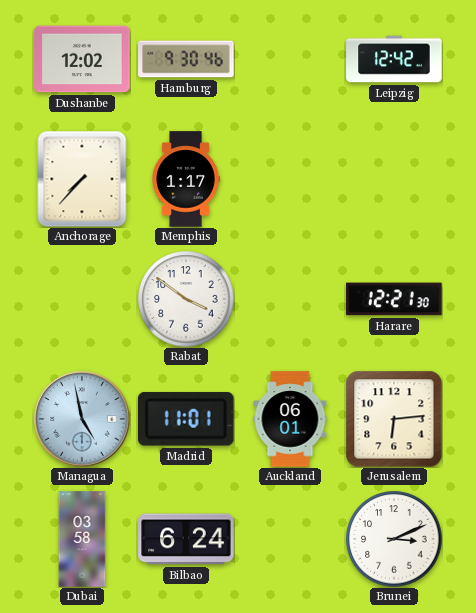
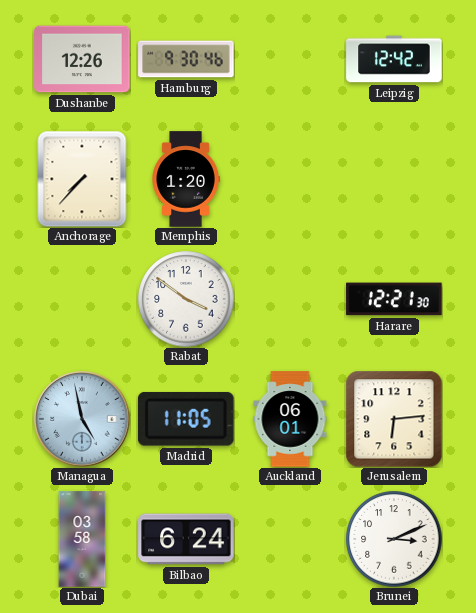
Dushanbe: 12:02 -> 12:26 (82, 59)
Memphis: 1:17 -> 1:20 (186, 179)
Madrid: 11:01 -> 11:05 (186, 419)
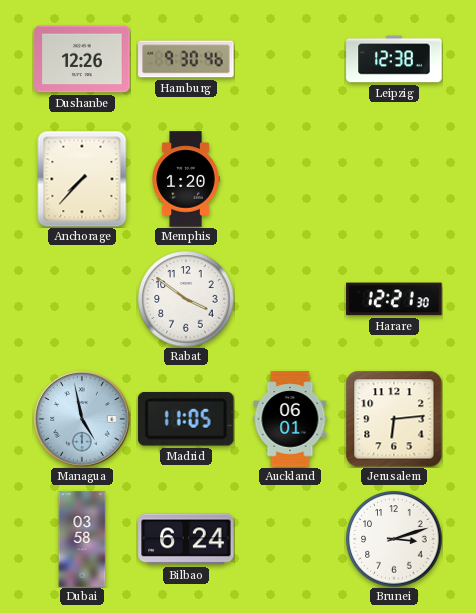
Leipzig: 12:42 -> 12:38 (394, 59)
Brunei: 3:11 -> 3:12 (394, 539)
